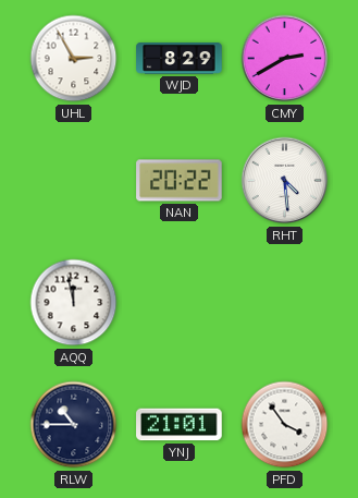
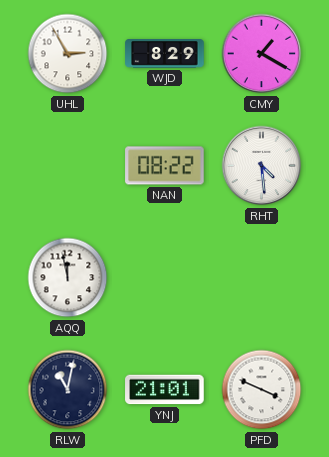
CMY: 2:40 -> 1:20 (262, 54)
NAN: 20:22 -> 08:22 (165, 166)
RLW: 10:45 -> 11:02 (68, 390)
PFD: 3:54 -> 3:49 (262, 390)
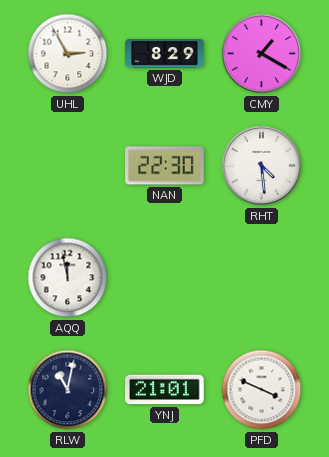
NAN: 08:22 -> 22:30 (165, 166)
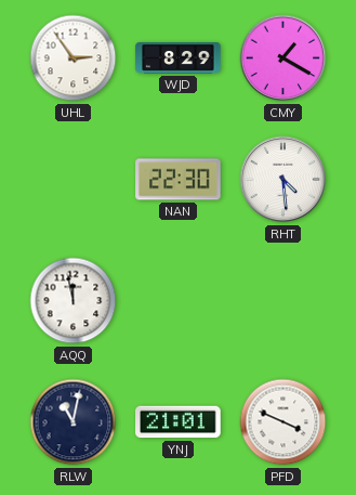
UHL: 2:55 -> 2:54 (74, 58)
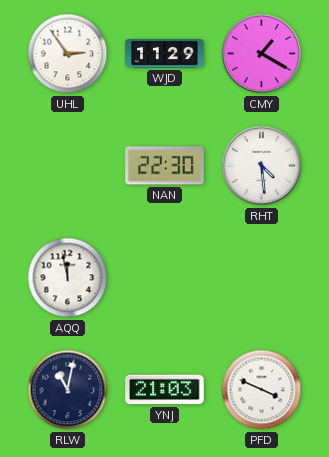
WJD: 8:29 -> 11:29 (165, 54)
YNJ: 21:01 -> 21:03 (165, 390)
